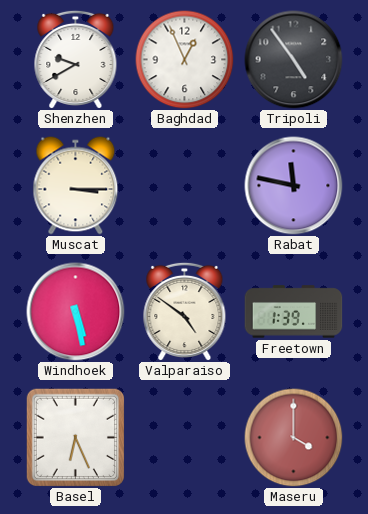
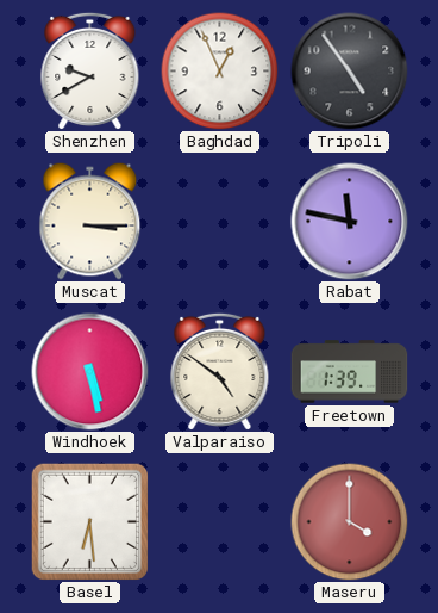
Basel: 6:26 -> 6:29 (89, 521)
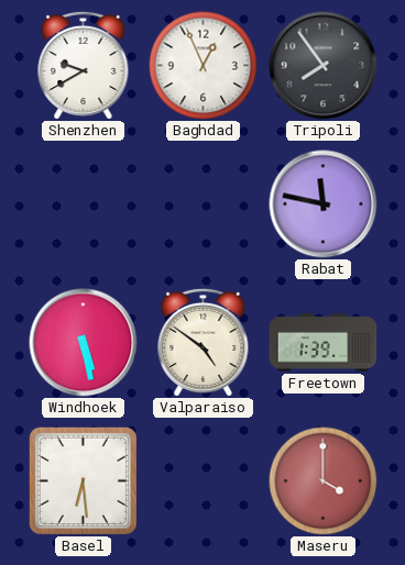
Tripoli: 4:54 -> 7:54 (324, 66)
Muscat: 3:15 -> none (90, 222)
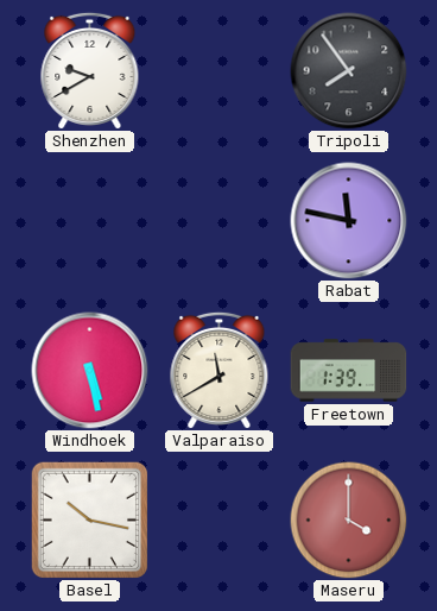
Baghdad: 12:56 -> none (204, 66)
Valparaiso: 4:51 -> 11:40 (220, 370)
Basel: 6:29 -> 10:17 (89, 519)
